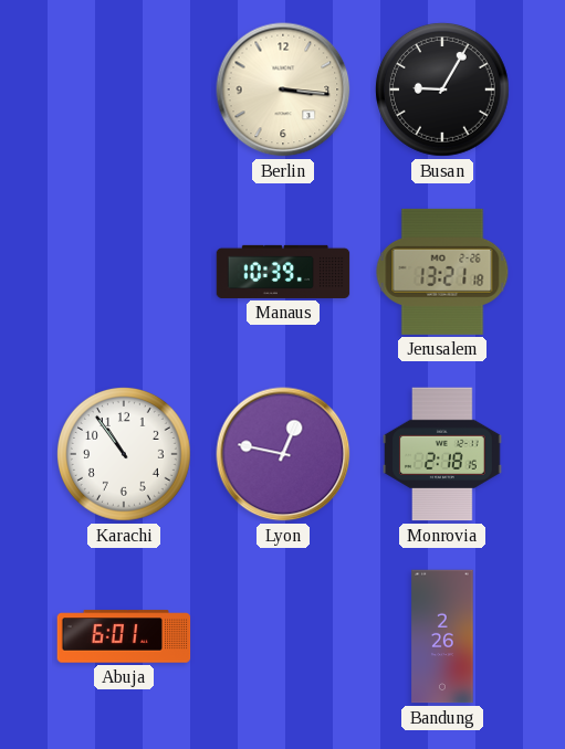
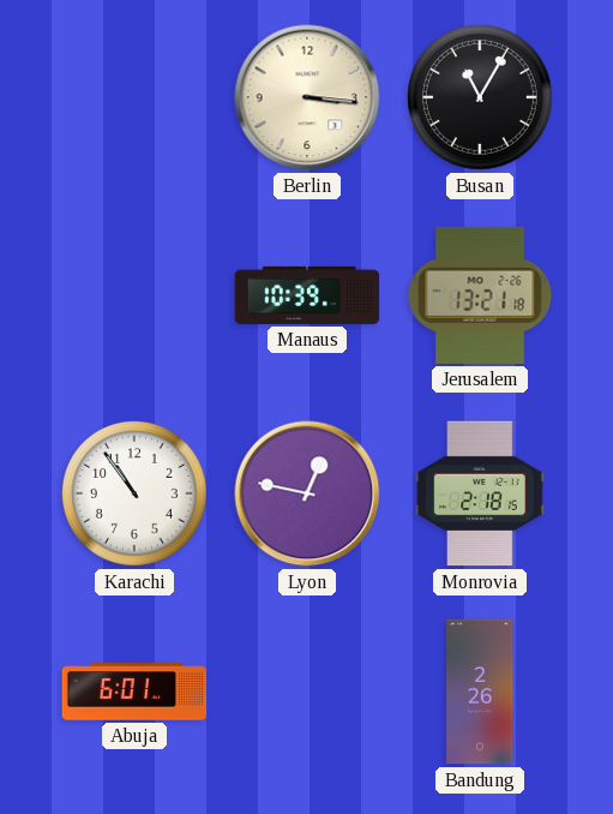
Busan: 9:05 -> 11:05 (480, 97)
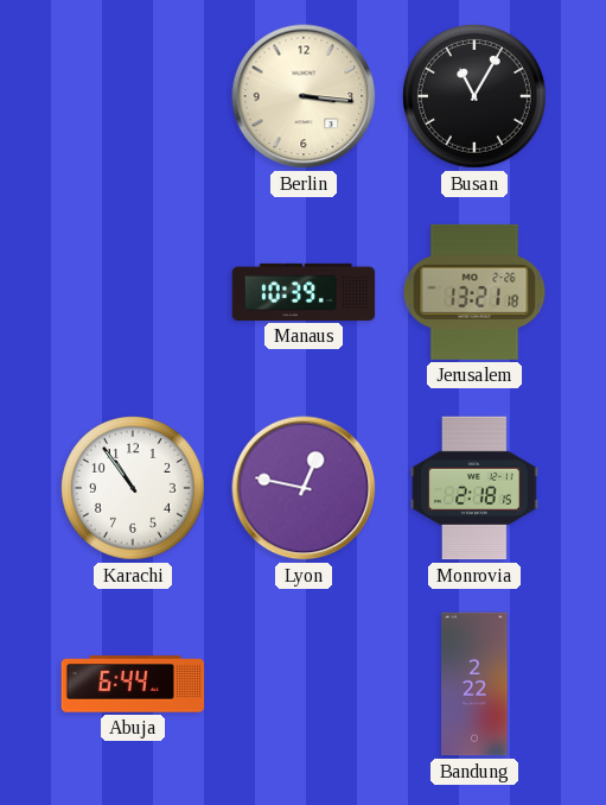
Abuja: 6:01 -> 6:44 (133, 684)
Bandung: 2:26 -> 2:22 (474, 684)
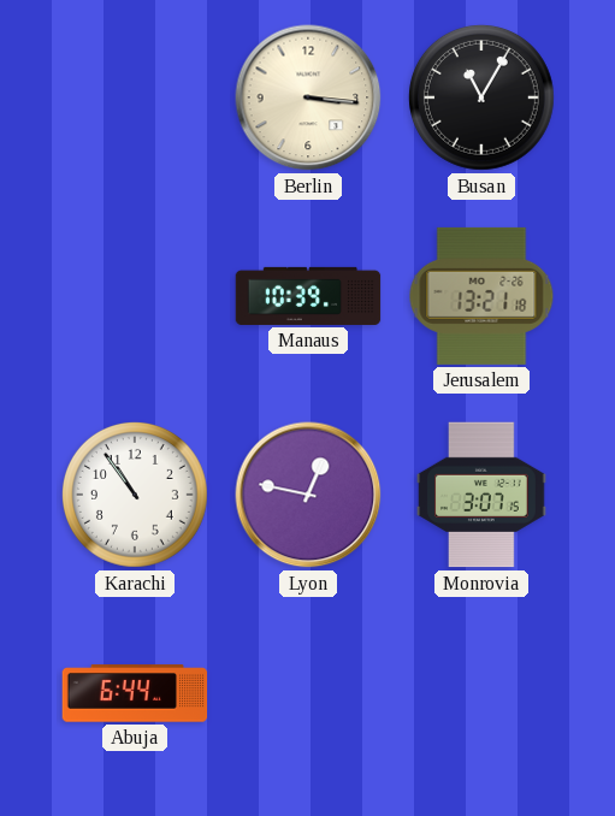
Monrovia: 2:18 -> 3:07 (481, 495)
Bandung: 2:22 -> none (474, 684)
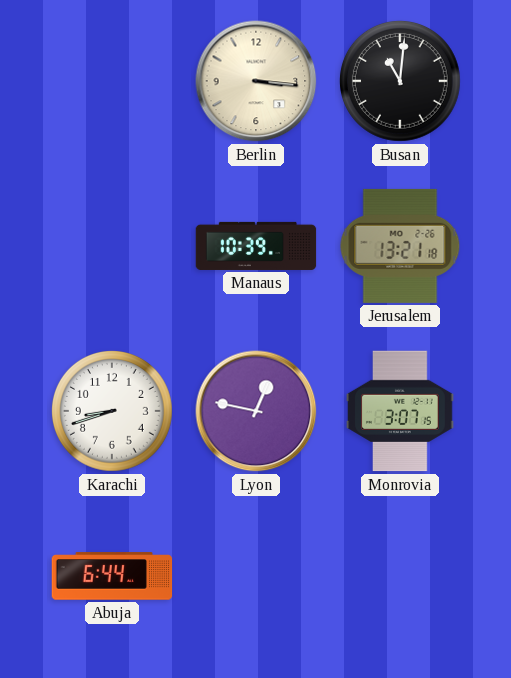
Busan: 11:05 -> 11:01 (400, 81)
Karachi: 10:54 -> 8:42 (112, 411)
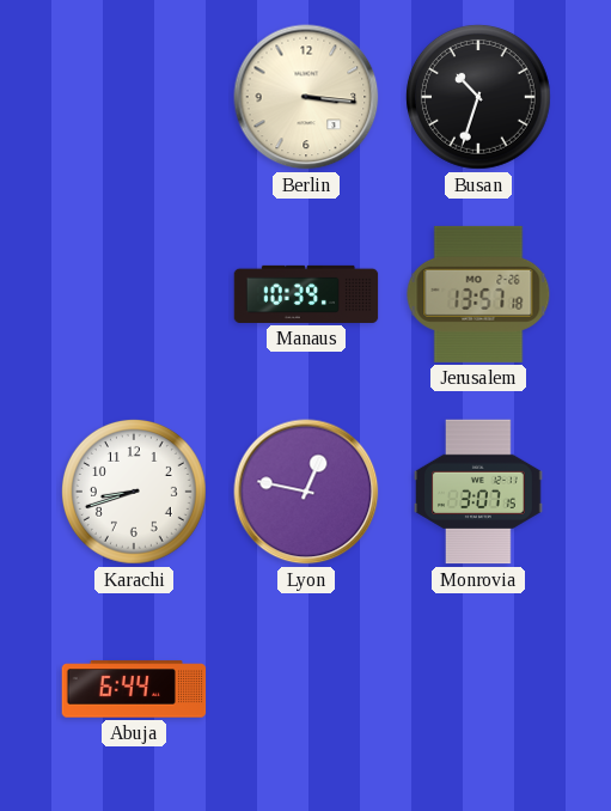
Busan: 11:01 -> 10:33 (478, 97)
Jerusalem: 13:21 -> 13:57 (478, 294)
